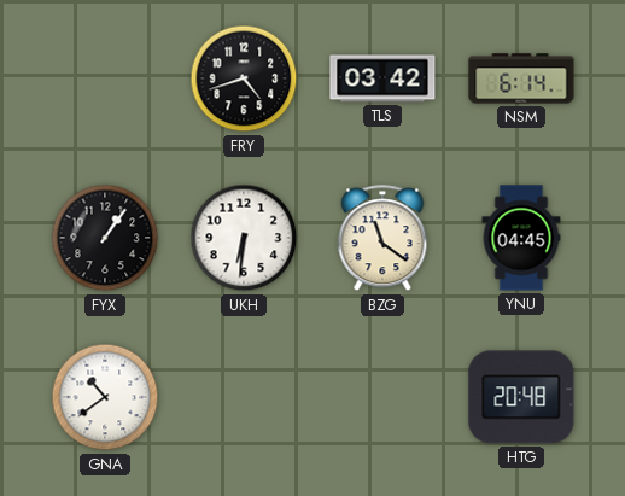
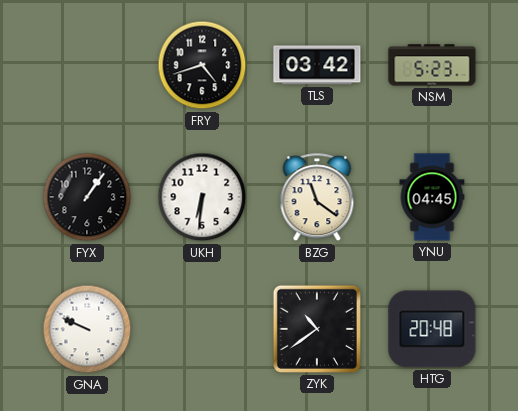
NSM: 6:14 -> 5:23 (432, 65)
GNA: 10:39 -> 9:49 (87, 329)
ZYK: none -> 10:39 (317, 329)
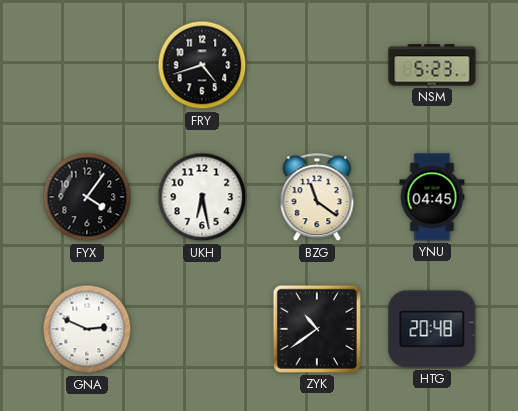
TLS: 03:42 -> none (317, 65)
FYX: 1:06 -> 4:06 (87, 197)
UKH: 6:31 -> 6:28 (202, 197)
GNA: 9:49 -> 2:49 (87, 329)
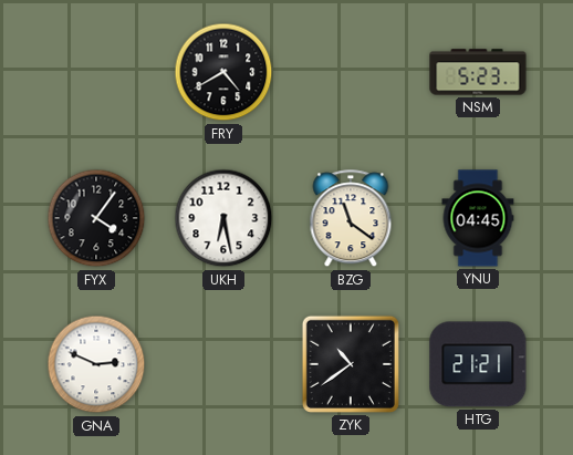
FRY: 4:42 -> 4:40 (223, 72)
HTG: 20:48 -> 21:21 (478, 364)
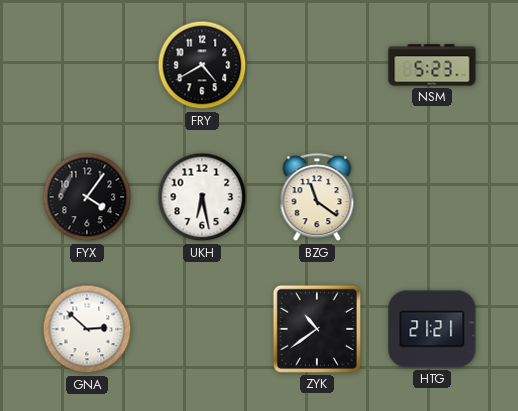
YNU: 04:45 -> none (478, 218)
GNA: 2:49 -> 2:52 (87, 329)
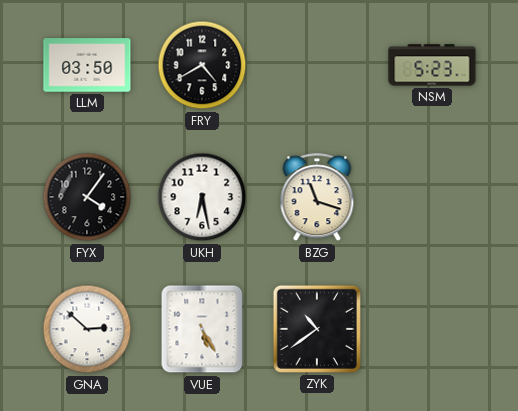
LLM: none -> 03:50 (87, 65)
BZG: 11:21 -> 11:18 (317, 198)
VUE: none -> 5:25 (202, 329)
HTG: 21:21 -> none (432, 329)
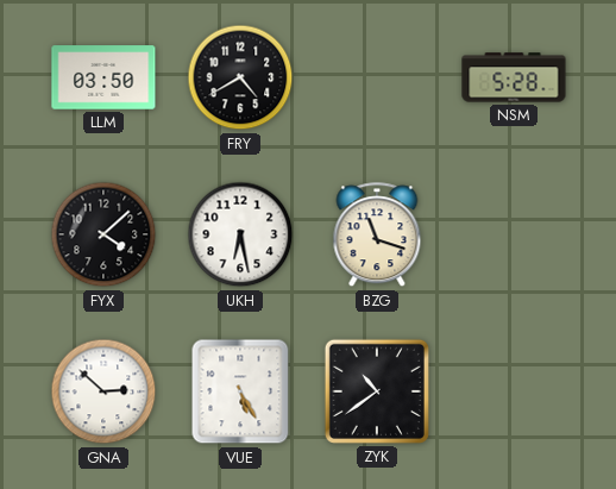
NSM: 5:23 -> 5:28 (514, 77)
FYX: 4:06 -> 4:08 (103, 234)
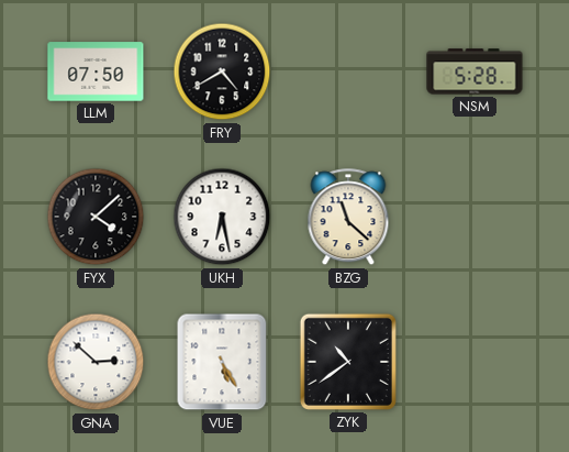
LLM: 03:50 -> 07:50 (96, 71)
BZG: 11:18 -> 11:22 (348, 218)
